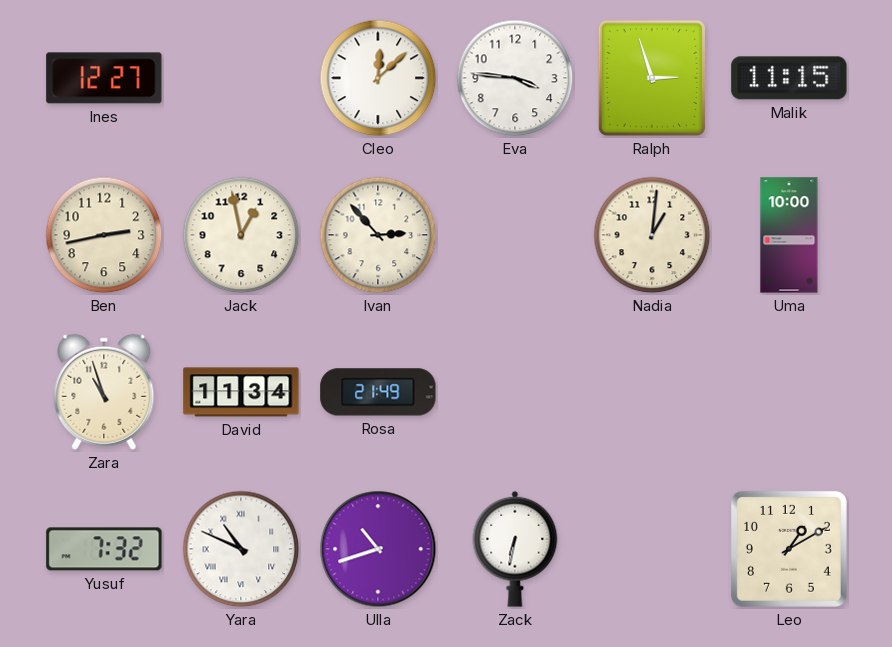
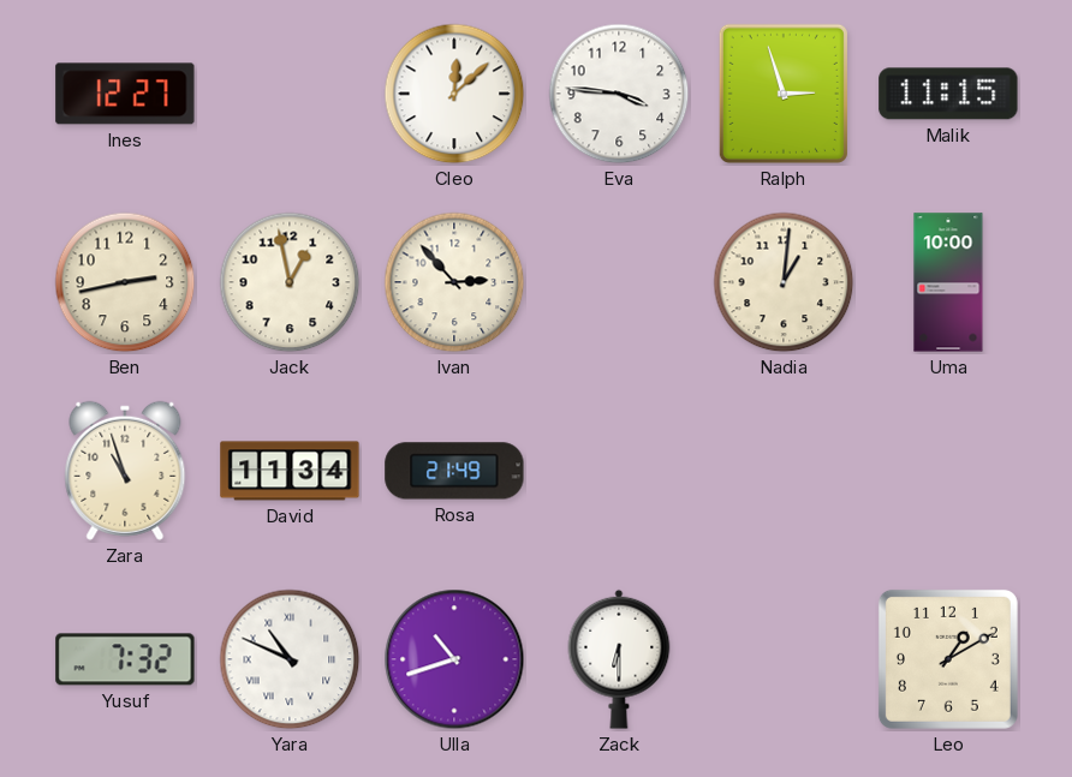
Zack: 6:32 -> 6:30 (619, 659)
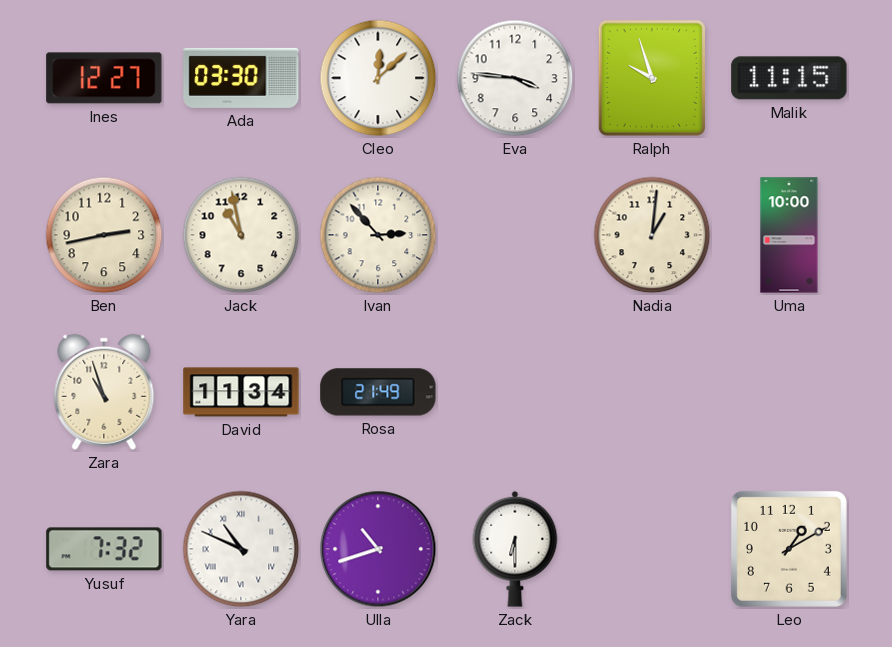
Ada: none -> 03:30 (241, 78)
Ralph: 2:57 -> 9:57 (652, 78)
Jack: 12:58 -> 10:58 (241, 235)
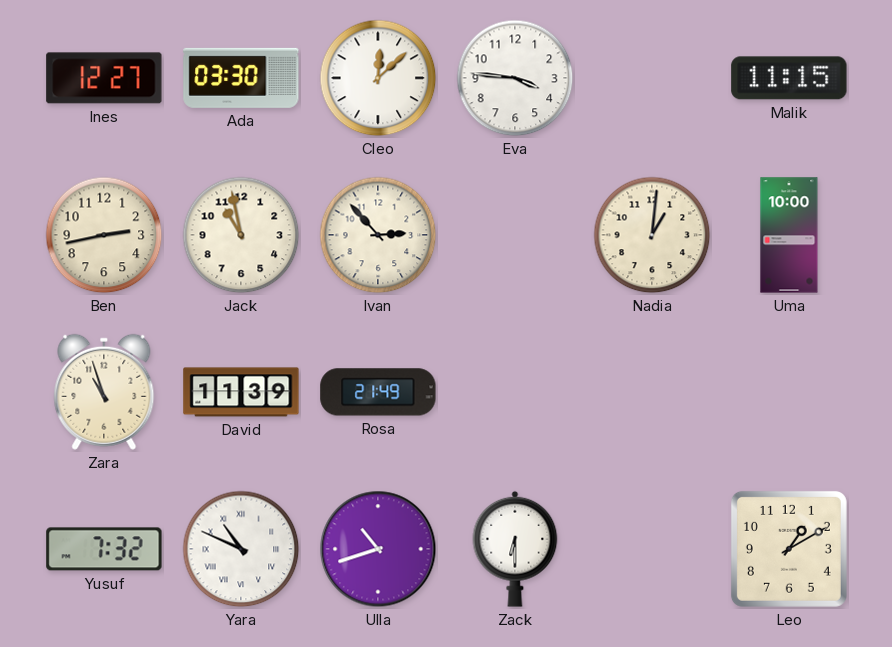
Ralph: 9:57 -> none (652, 78)
David: 11:34 -> 11:39 (241, 392)
